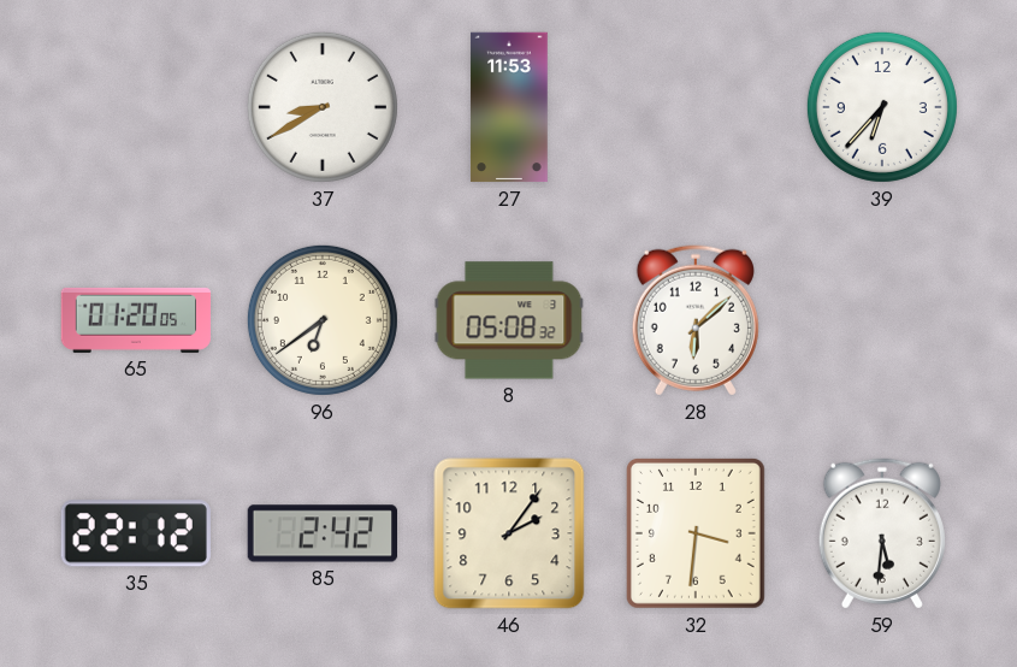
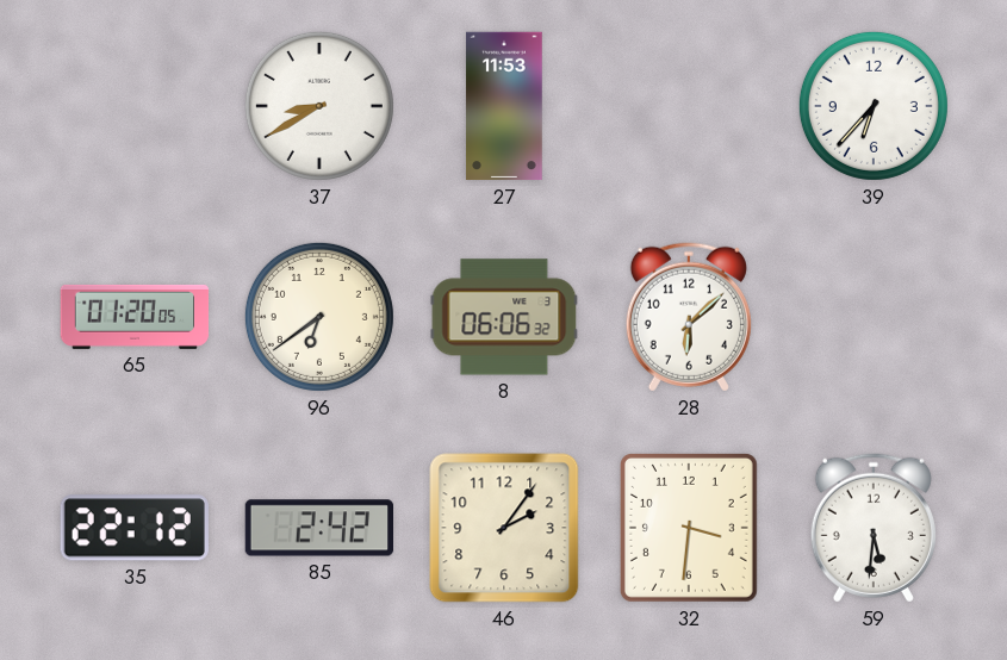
8: 05:08 -> 06:06 (504, 317)
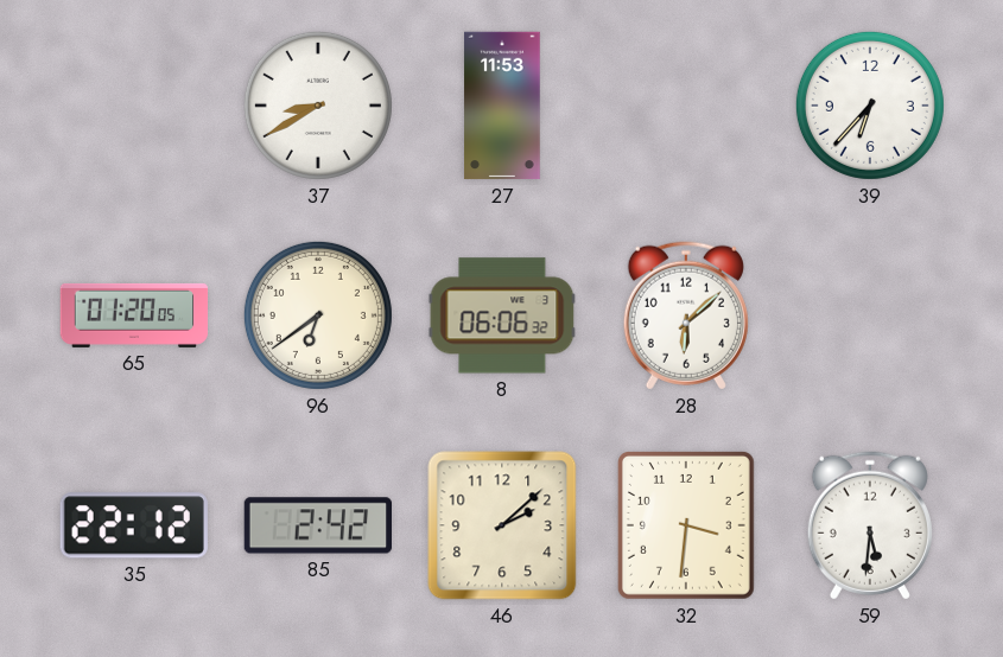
46: 2:06 -> 2:08 (502, 525)
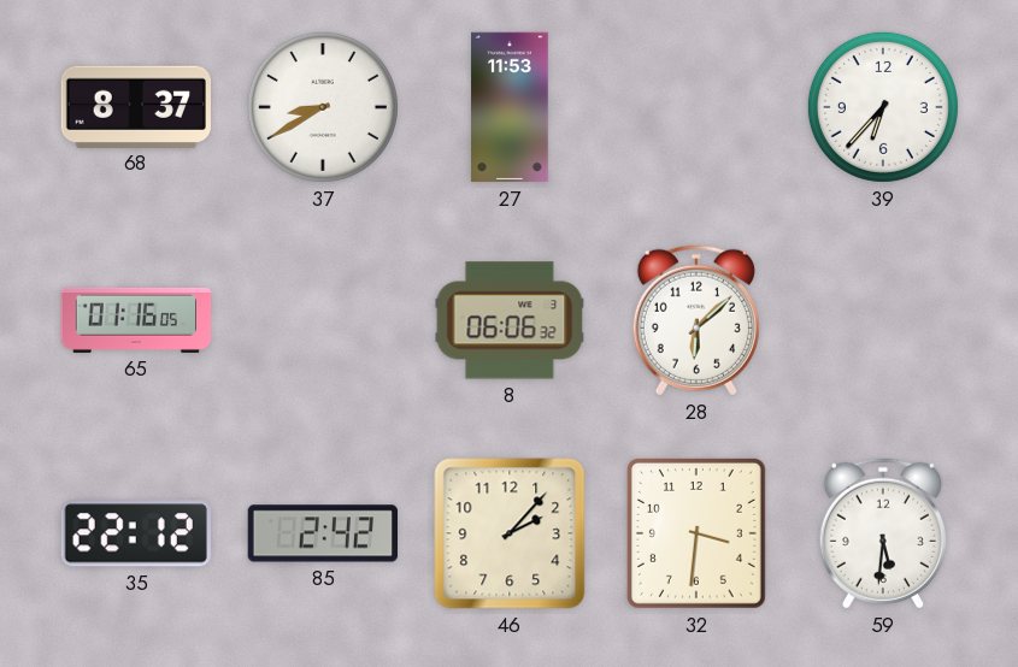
68: none -> 8:37 (136, 106)
65: 01:20 -> 01:16 (136, 320)
96: 6:39 -> none (318, 315)
46: 2:08 -> 2:07 (510, 533)
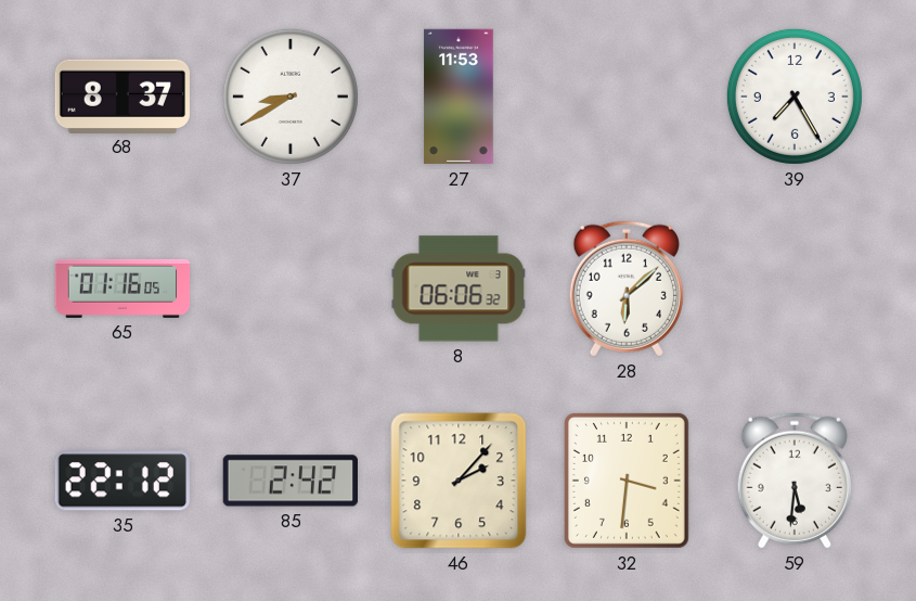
39: 6:37 -> 7:25 (795, 97)
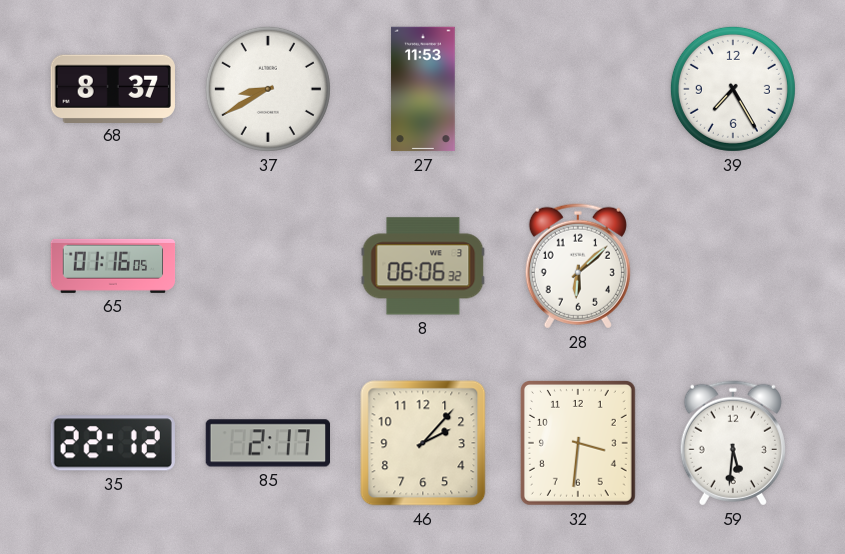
85: 2:42 -> 2:17 (267, 443)
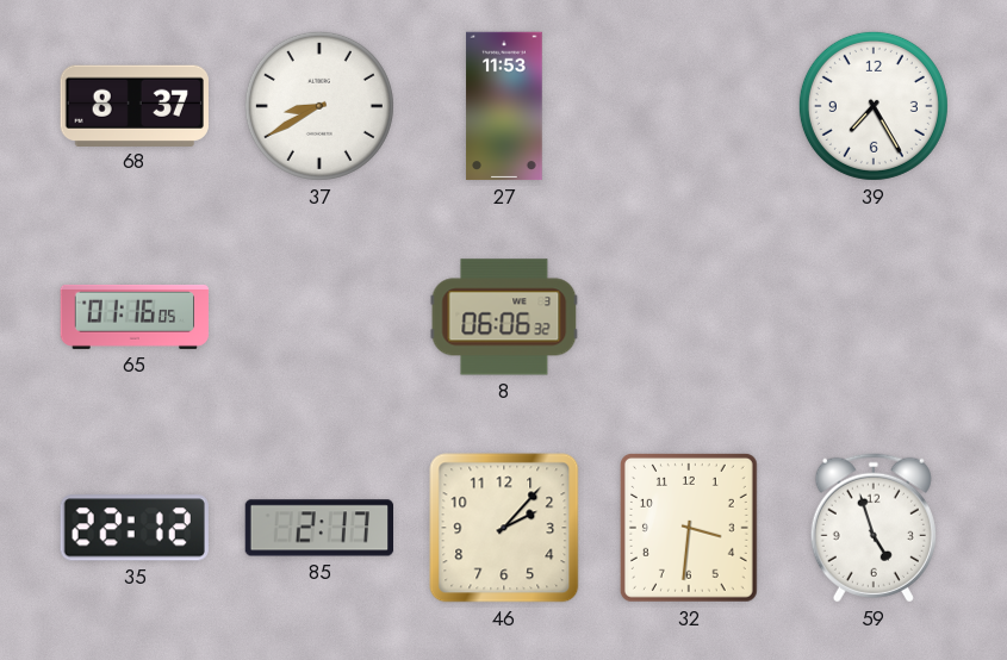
28: 6:08 -> none (578, 266)
59: 5:31 -> 4:57 (874, 528)
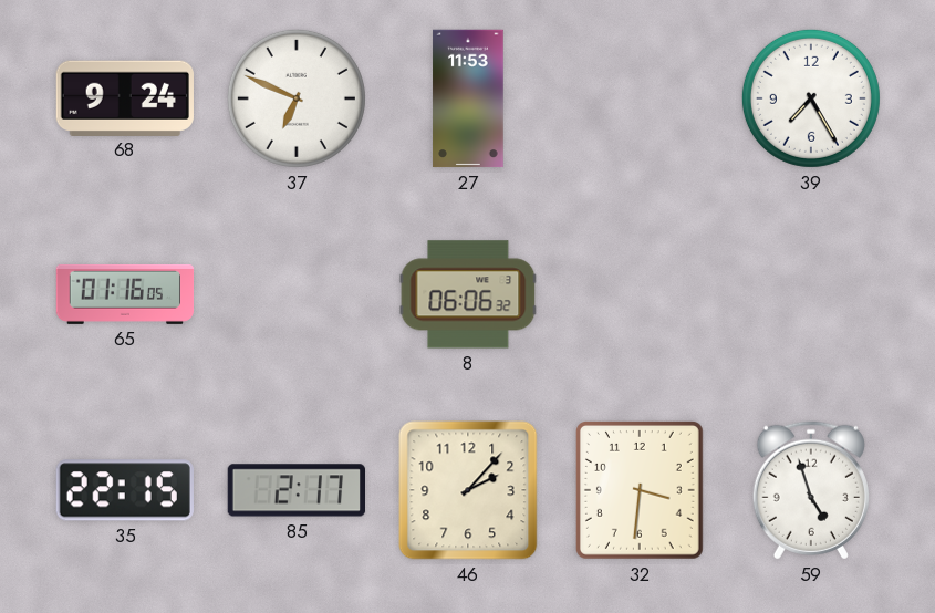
68: 8:37 -> 9:24 (125, 97)
37: 8:40 -> 6:49 (297, 98)
35: 22:12 -> 22:15 (125, 490)
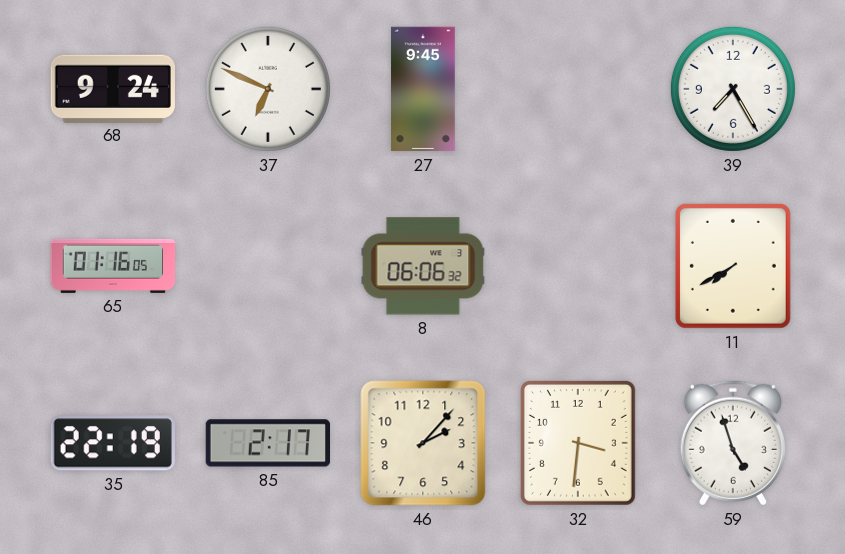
27: 11:53 -> 9:45 (423, 89)
11: none -> 7:40 (733, 266)
35: 22:15 -> 22:19 (113, 443)
